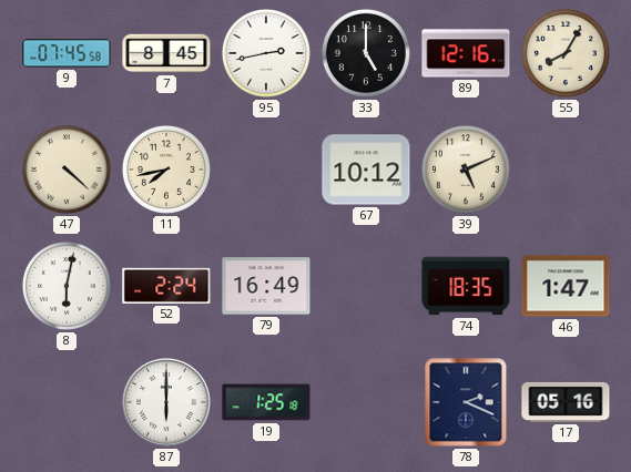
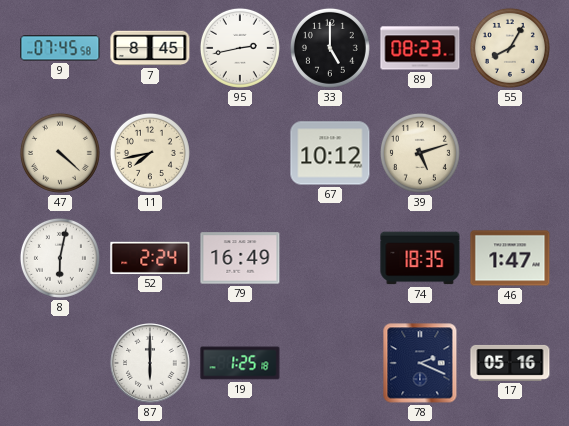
89: 12:16 -> 08:23 (420, 48)
39: 5:11 -> 5:12 (420, 153)
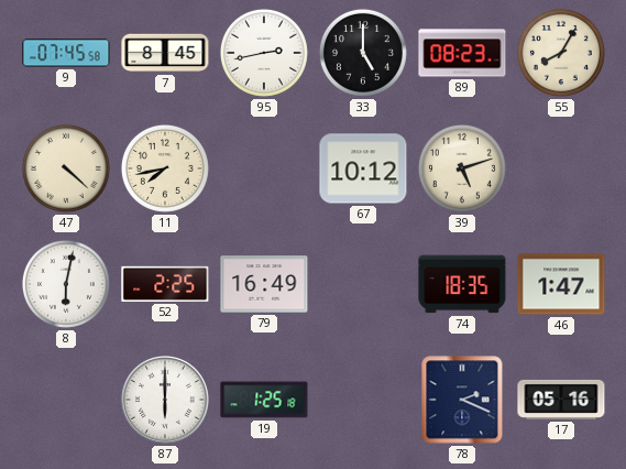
52: 2:24 -> 2:25 (165, 284)
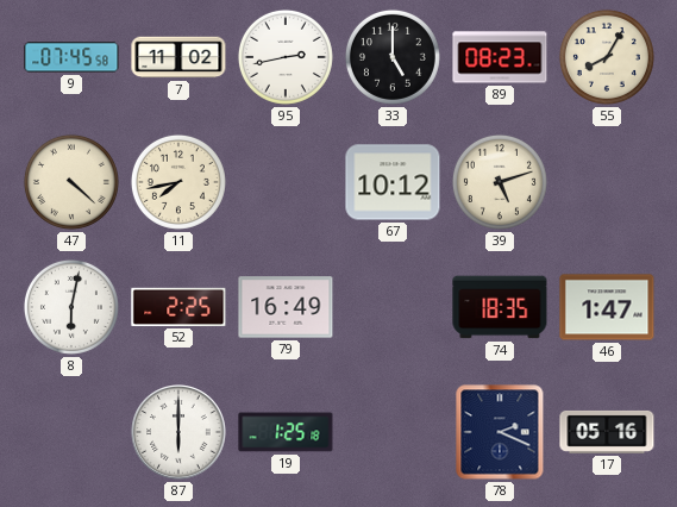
7: 8:45 -> 11:02 (178, 57)
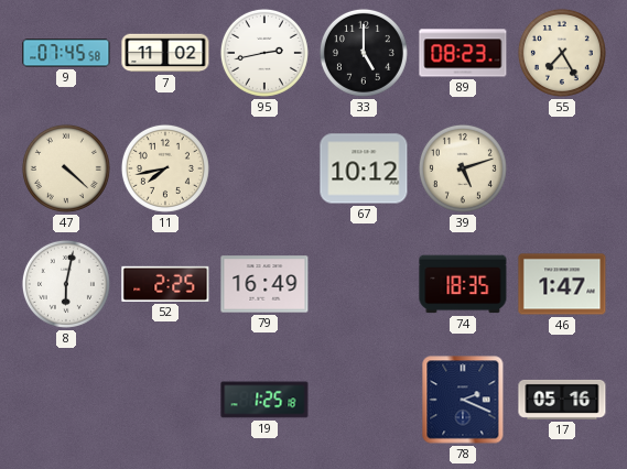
55: 8:05 -> 7:25 (562, 53)
87: 6:00 -> none (178, 432)
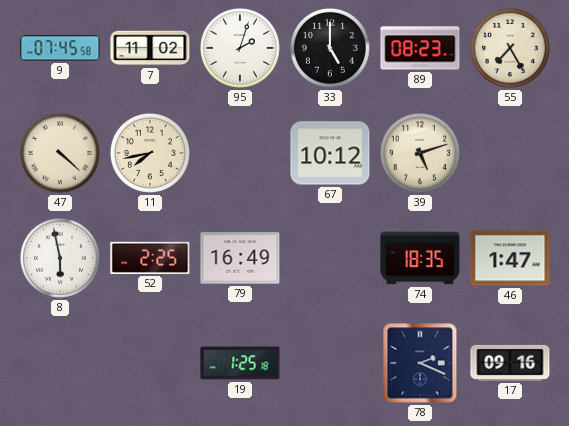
95: 2:43 -> 2:03 (240, 48)
8: 6:02 -> 5:58 (60, 258)
17: 05:16 -> 09:16 (510, 363)
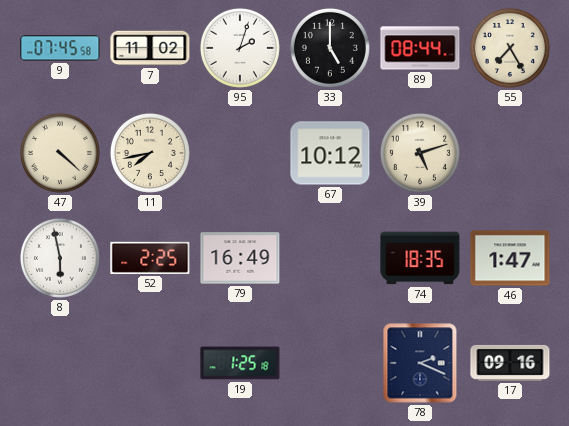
89: 08:23 -> 08:44 (420, 48)
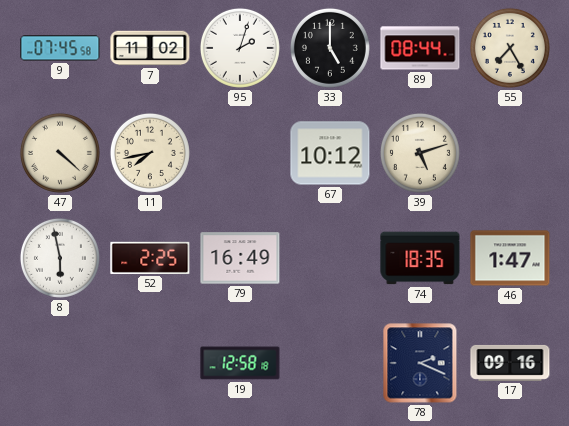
19: 1:25 -> 12:58 (240, 363)
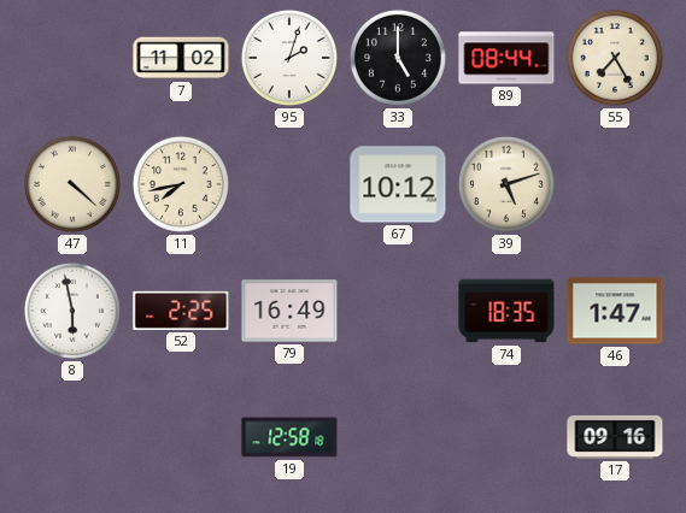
9: 07:45 -> none (60, 48)
78: 2:19 -> none (420, 363)
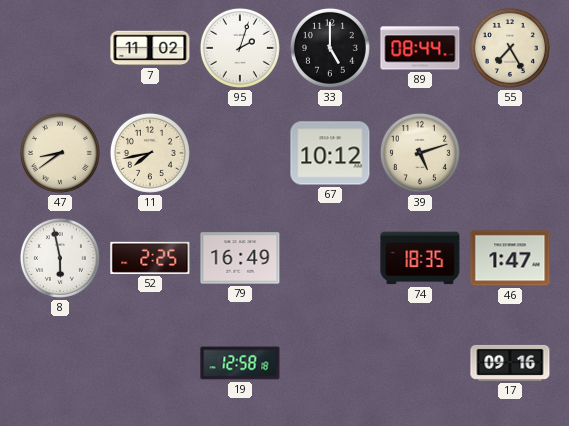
47: 4:22 -> 8:39 (60, 153)
